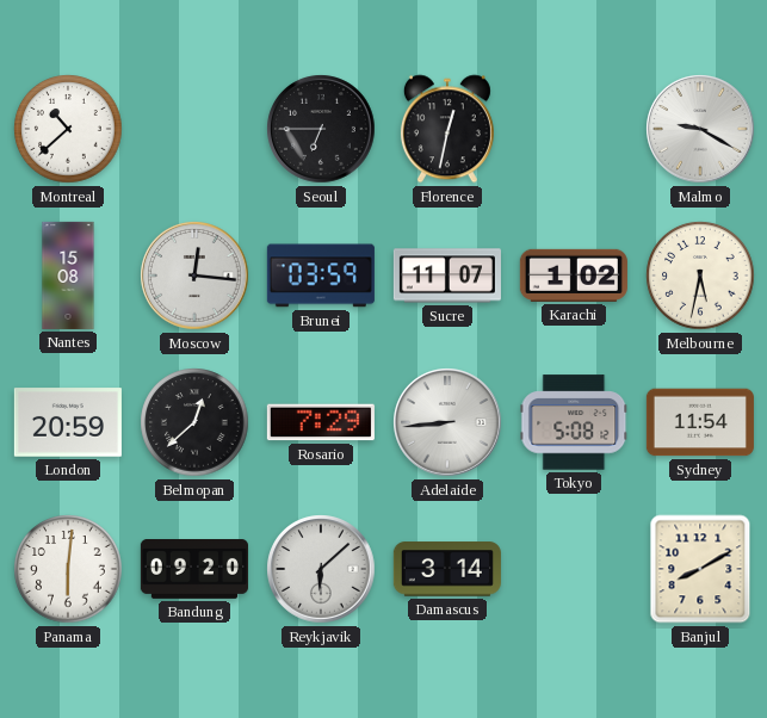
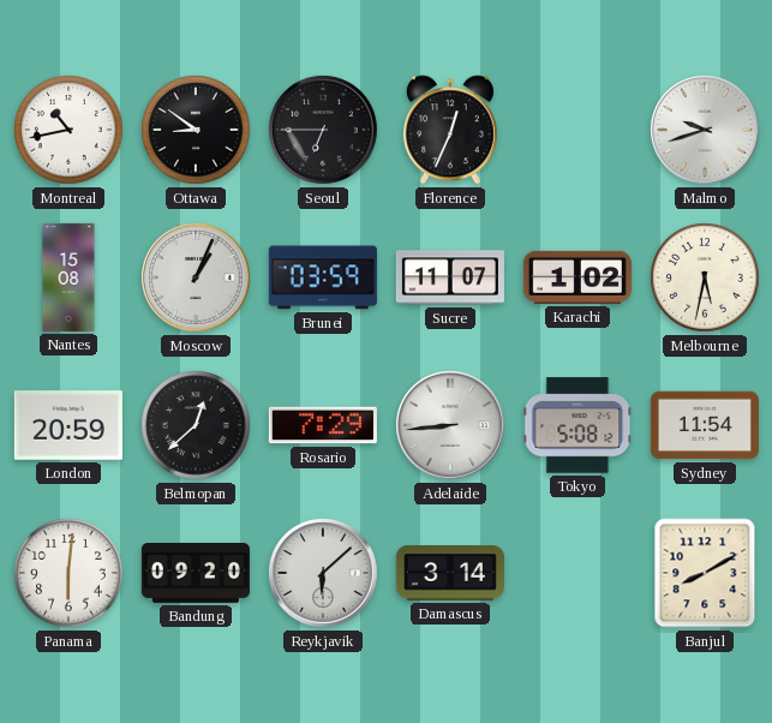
Montreal: 10:38 -> 10:43 (68, 130)
Ottawa: none -> 8:51 (196, 130)
Florence: 12:32 -> 12:34 (450, 130)
Malmo: 9:20 -> 9:42 (705, 130)
Moscow: 12:16 -> 1:04 (196, 277)
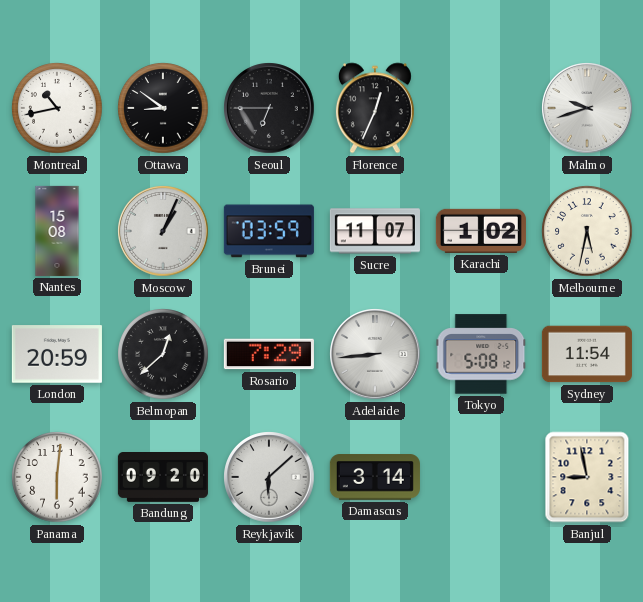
Banjul: 8:10 -> 8:58 (587, 477)
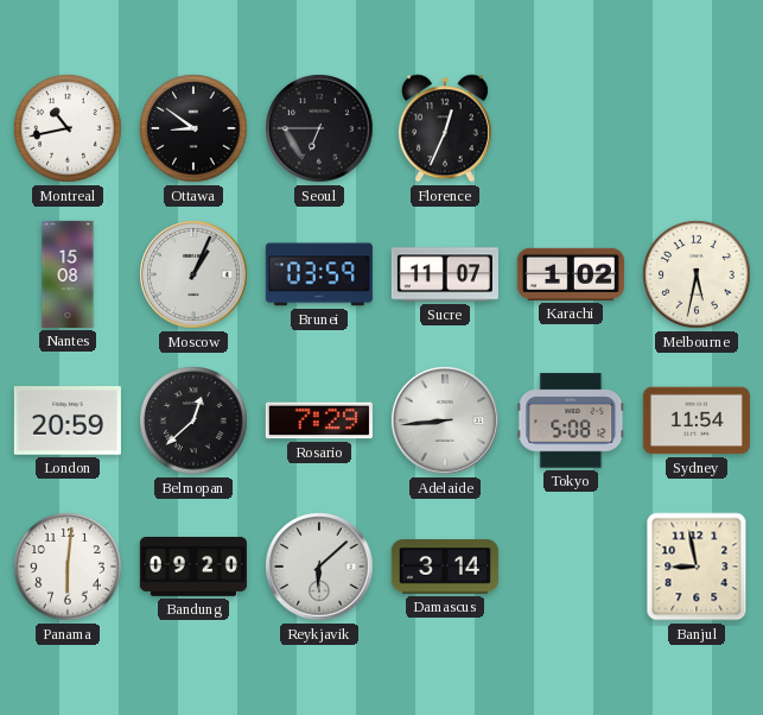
Malmo: 9:42 -> none (587, 108)
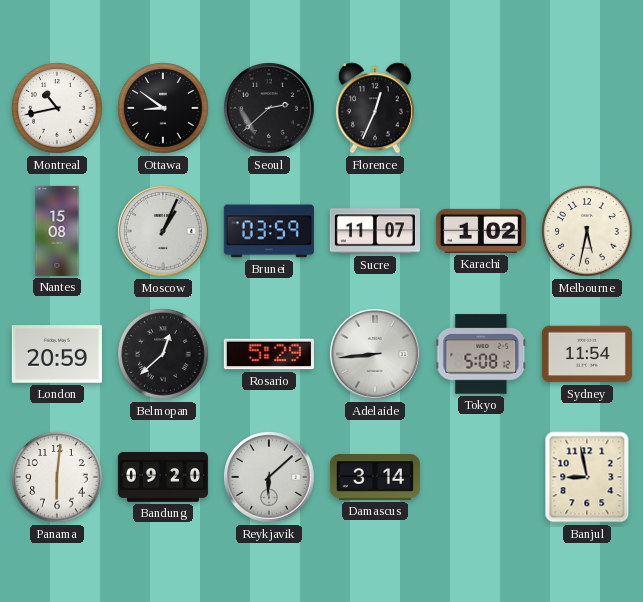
Seoul: 6:45 -> 2:38 (269, 108)
Rosario: 7:29 -> 5:29 (269, 354)
